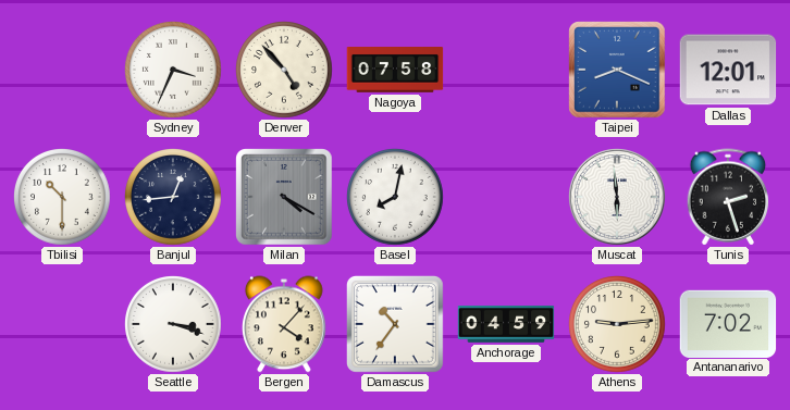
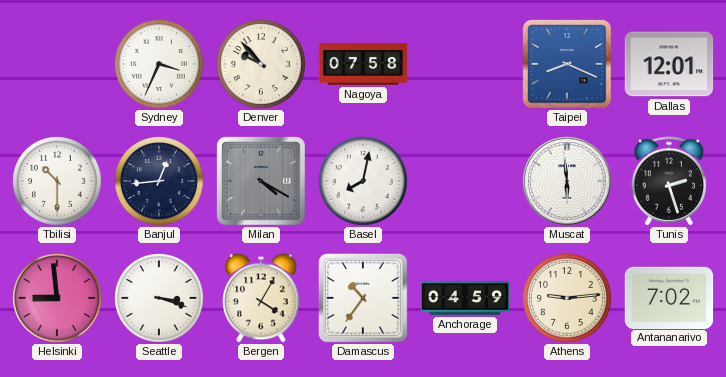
Denver: 4:53 -> 9:53 (262, 65)
Helsinki: none -> 8:59 (58, 299)
Bergen: 4:07 -> 4:05 (262, 298)
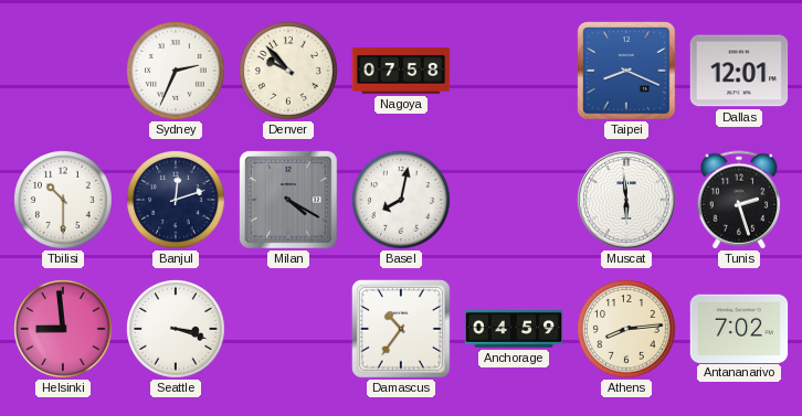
Sydney: 3:34 -> 2:34 (177, 72)
Banjul: 12:44 -> 12:12 (177, 201)
Bergen: 4:05 -> none (262, 298)
Athens: 9:14 -> 8:14 (627, 330)
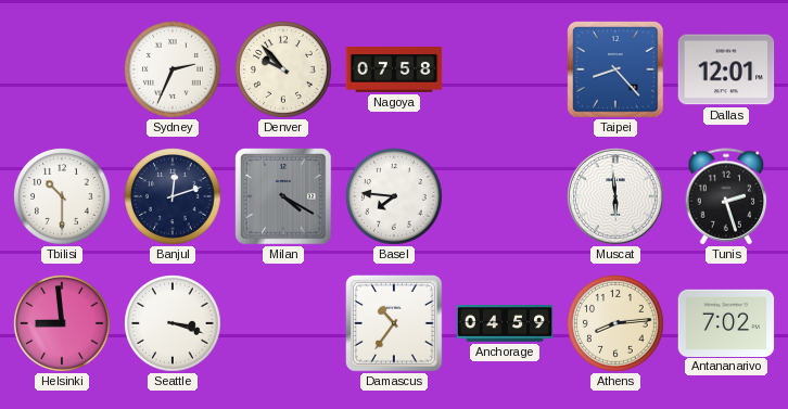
Taipei: 8:19 -> 8:23 (615, 69)
Basel: 8:02 -> 7:46 (395, 197)
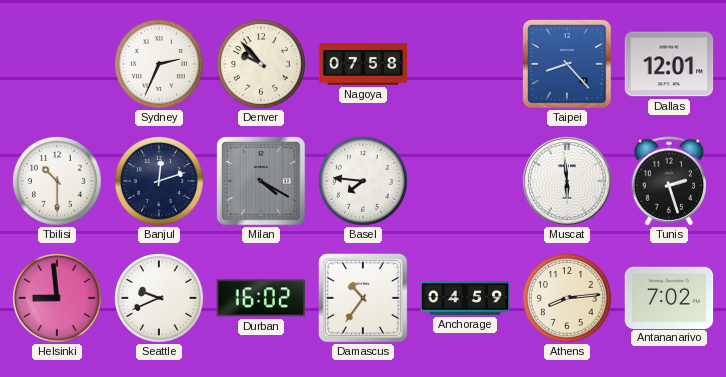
Seattle: 3:18 -> 9:41 (160, 299)
Durban: none -> 16:02 (261, 298)
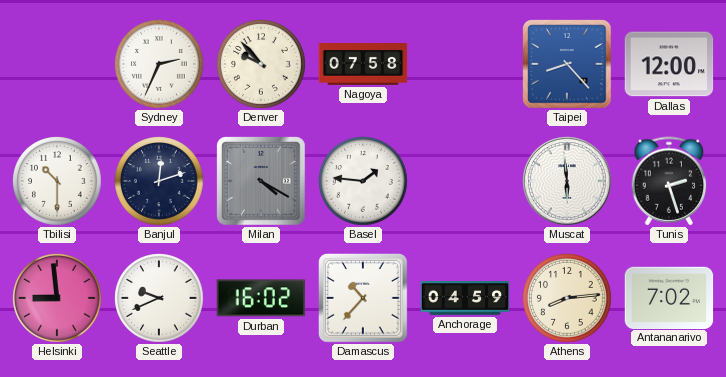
Dallas: 12:01 -> 12:00 (669, 64)
Basel: 7:46 -> 1:46 (364, 182)
Damascus: 10:36 -> 10:37 (363, 298)
